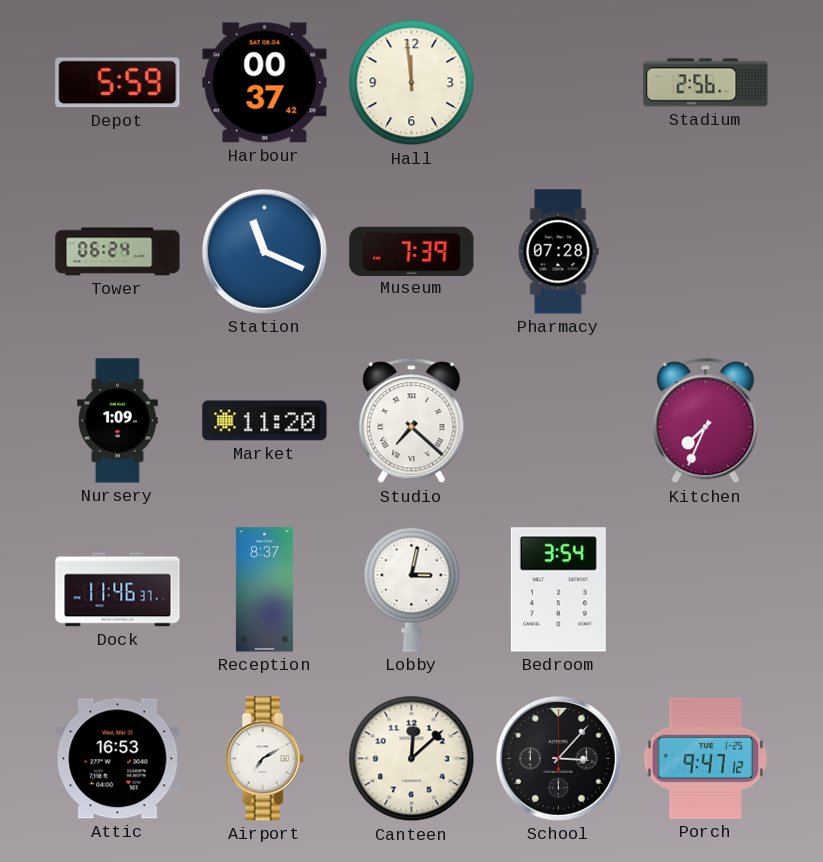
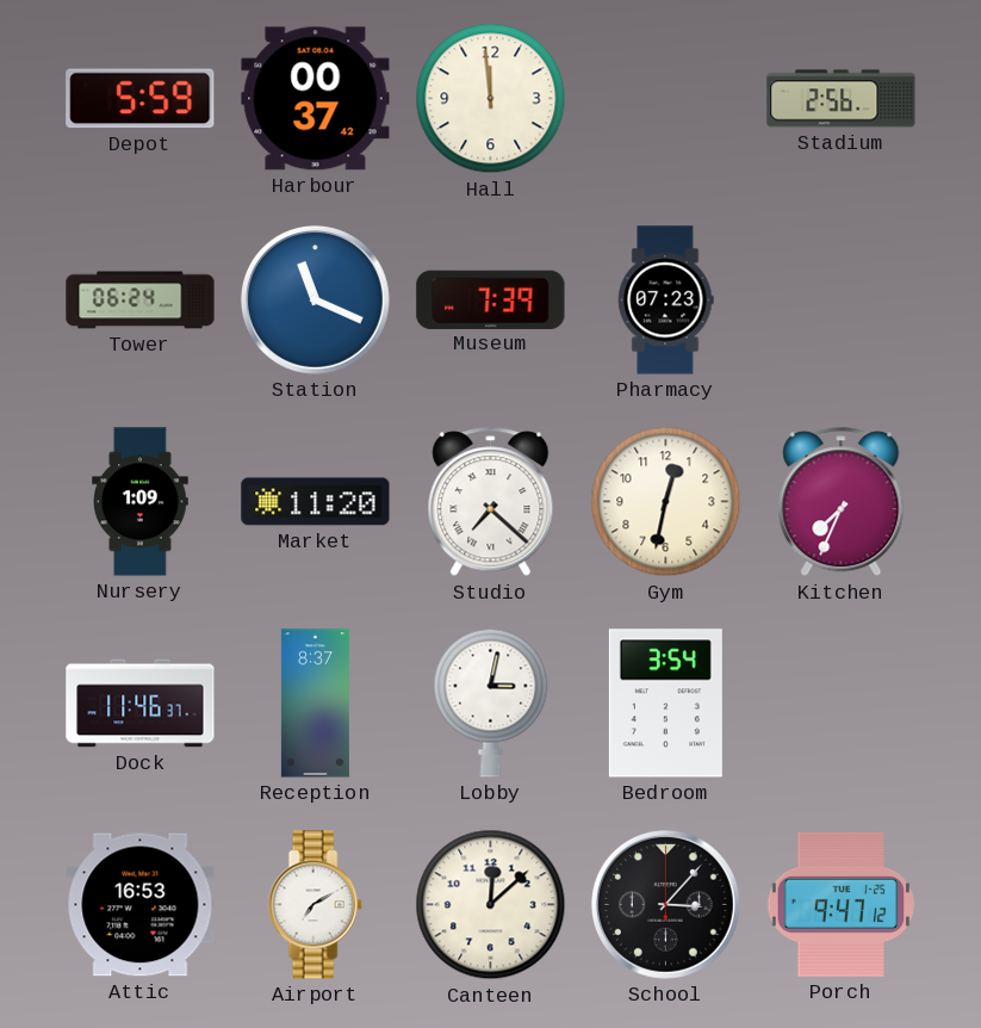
Pharmacy: 07:28 -> 07:23 (666, 301)
Gym: none -> 12:32 (666, 502)
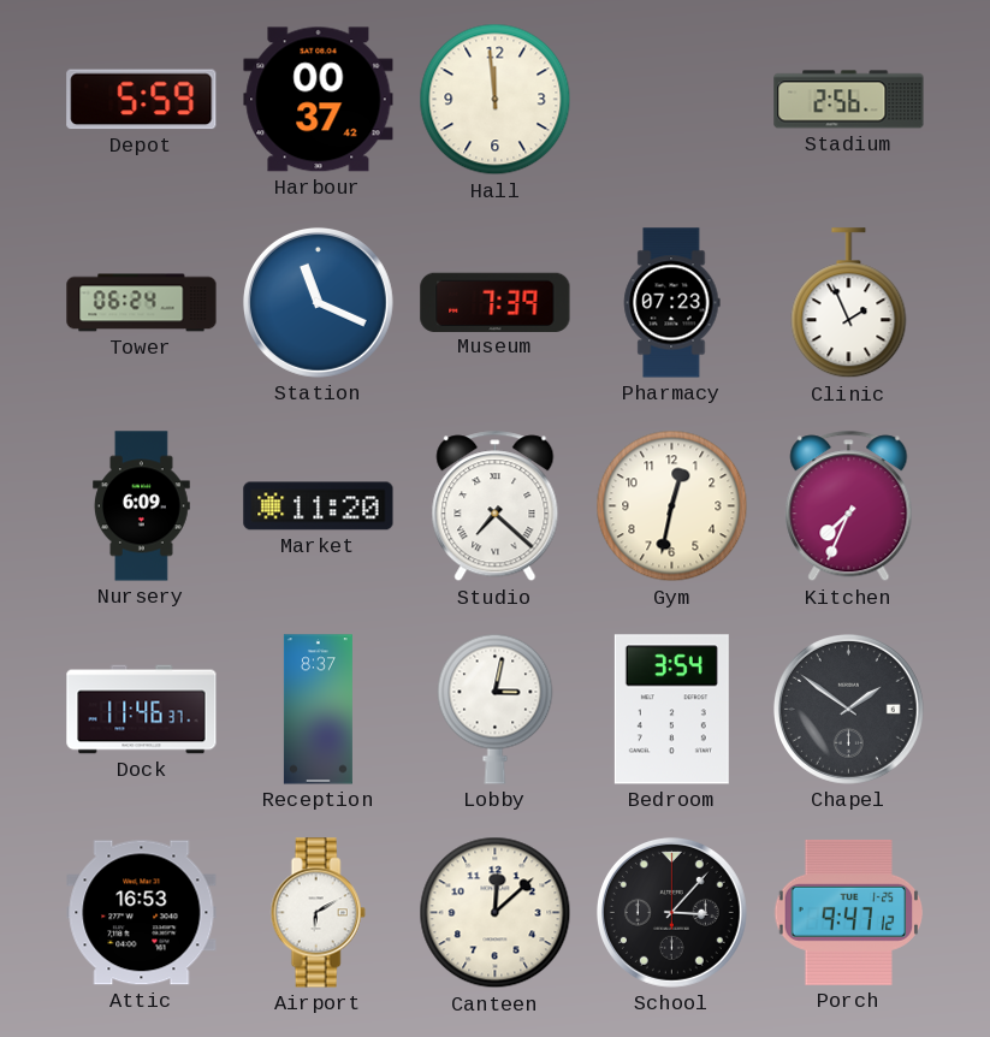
Clinic: none -> 1:56 (849, 303)
Nursery: 1:09 -> 6:09 (142, 506)
Chapel: none -> 1:51 (848, 709)
Airport: 7:10 -> 6:10 (318, 913)
